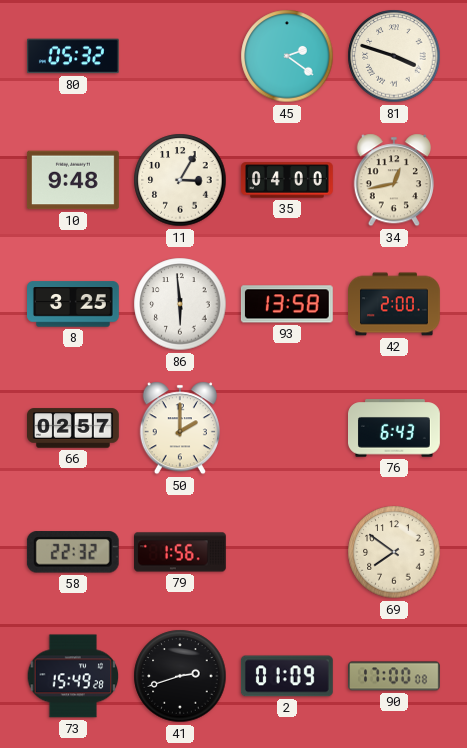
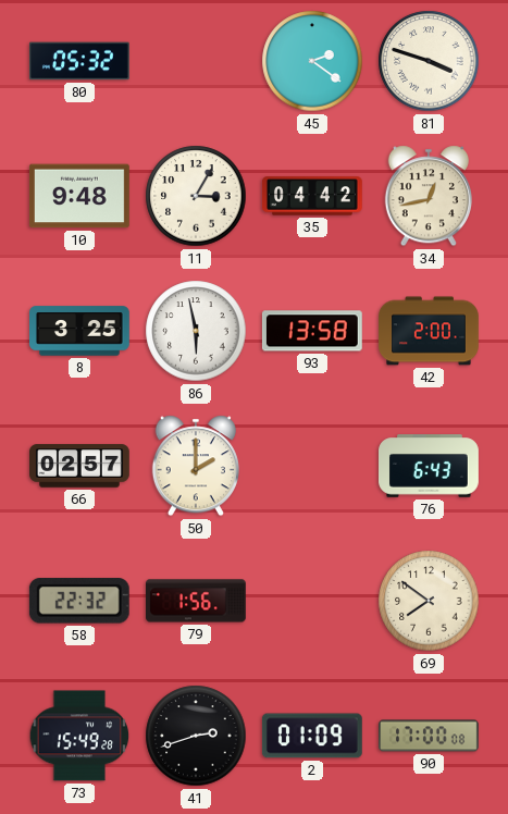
35: 04:00 -> 04:42 (313, 196)
86: 5:59 -> 5:58 (196, 331)
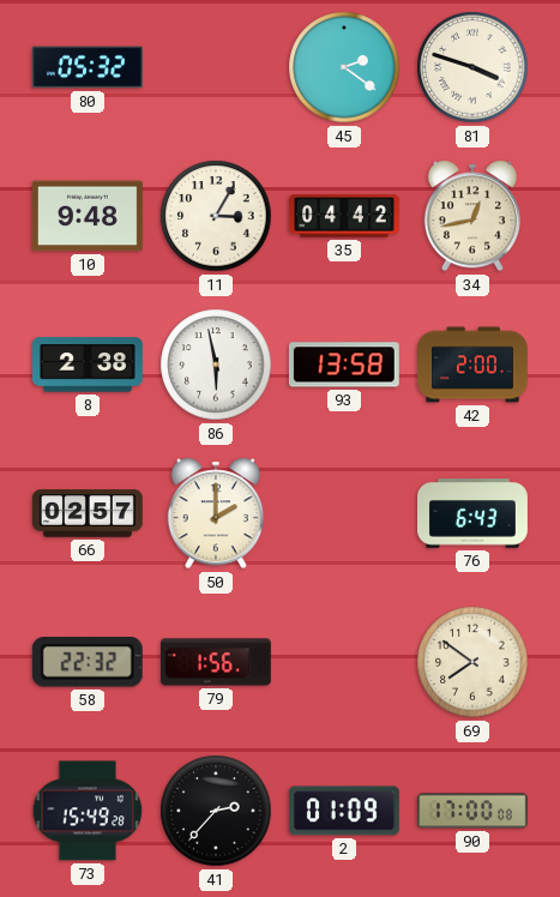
8: 3:25 -> 2:38 (89, 365)
41: 2:42 -> 2:37 (216, 811)
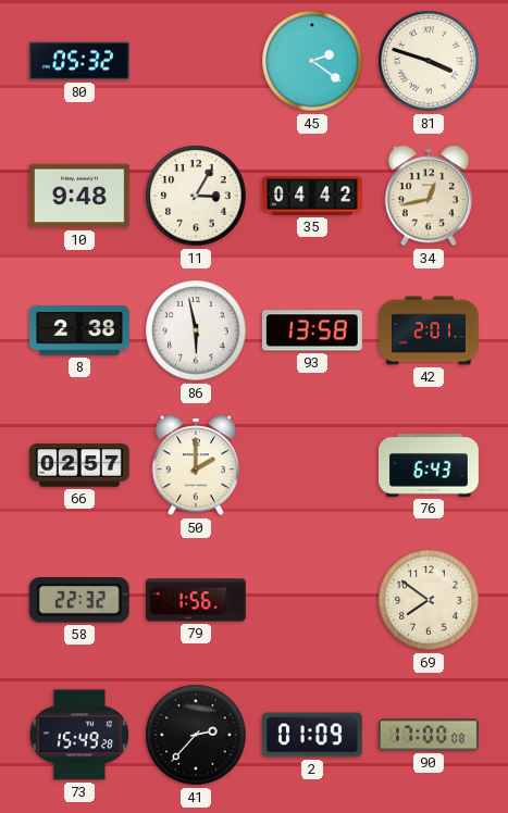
42: 2:00 -> 2:01 (430, 330)
